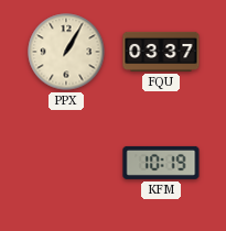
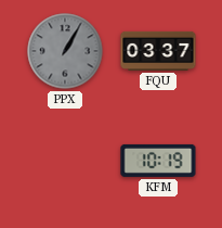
PPX dial: cream -> grey (65, 51)
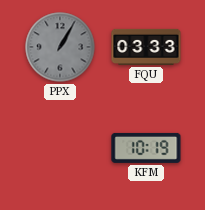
FQU: 03:37 -> 03:33 (146, 47)
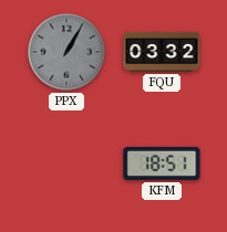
FQU: 03:33 -> 03:32 (162, 52)
KFM: 10:19 -> 18:51 (162, 164)
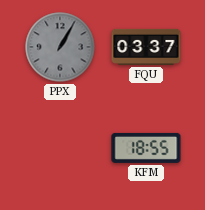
FQU: 03:32 -> 03:37 (146, 47)
KFM: 18:51 -> 18:55 (146, 148)
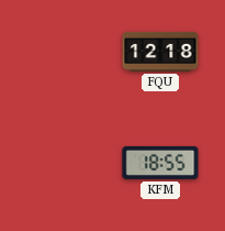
PPX: 1:05 -> none (60, 47)
FQU: 03:37 -> 12:18 (160, 52)
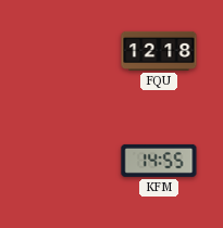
KFM: 18:55 -> 14:55 (159, 161)
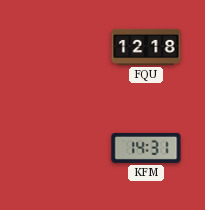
KFM: 14:55 -> 14:31 (146, 148)
